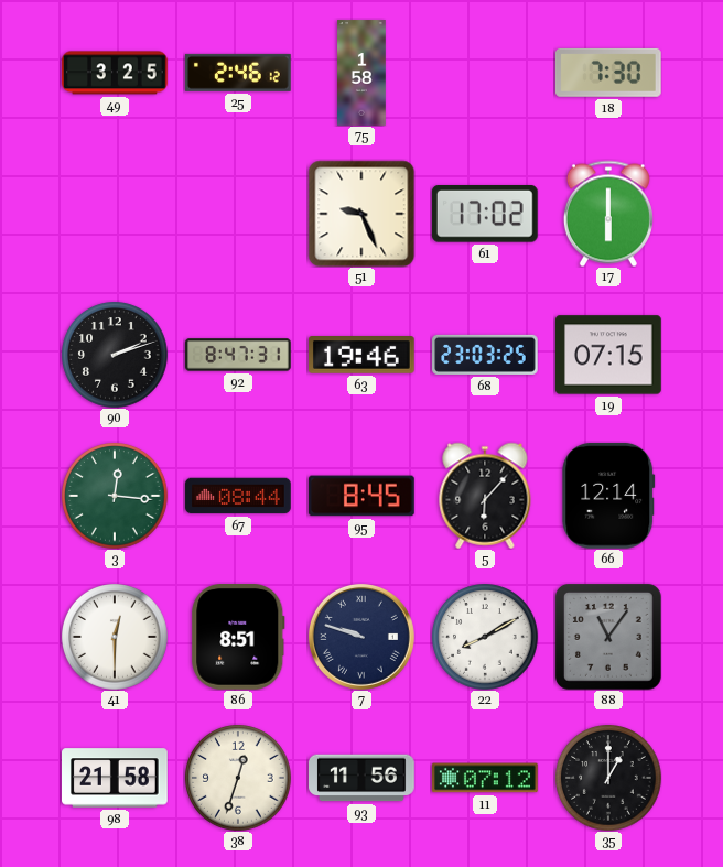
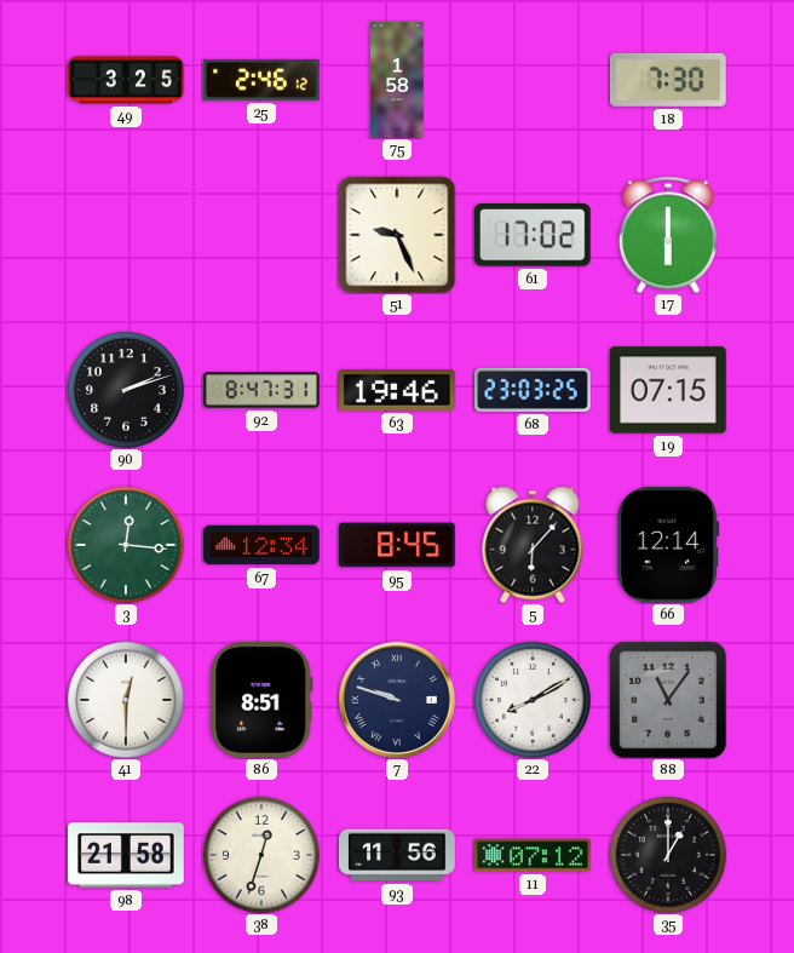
67: 08:44 -> 12:34 (261, 545)
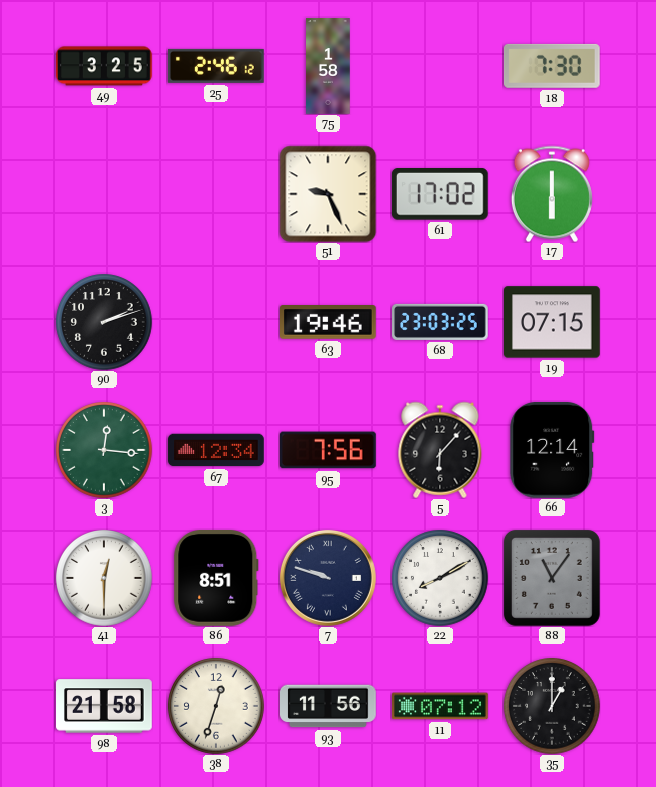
92: 8:47 -> none (261, 390)
95: 8:45 -> 7:56 (329, 450)
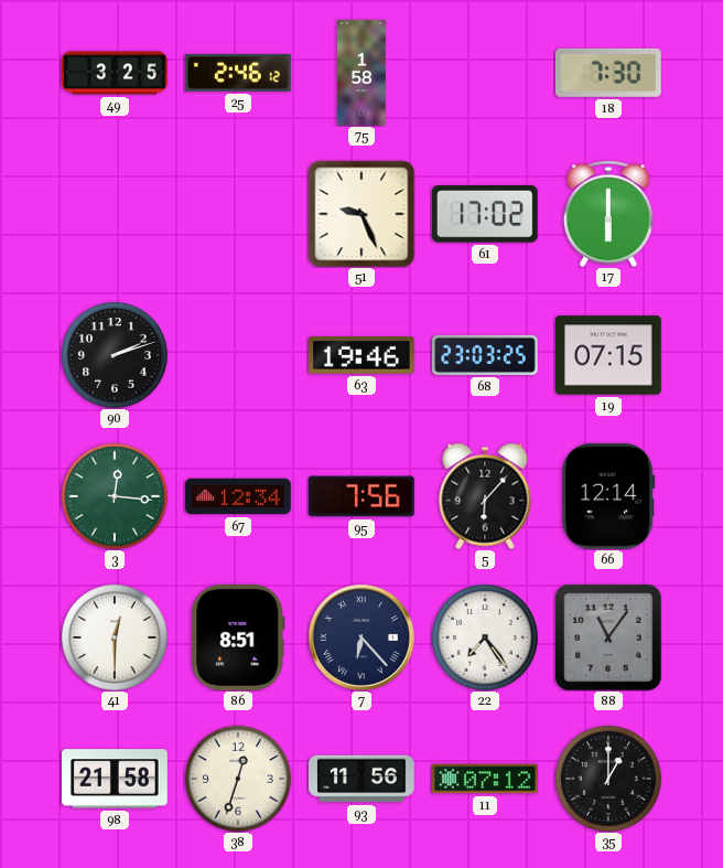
7: 9:48 -> 6:23 (361, 637)
22: 8:10 -> 7:24 (485, 637)
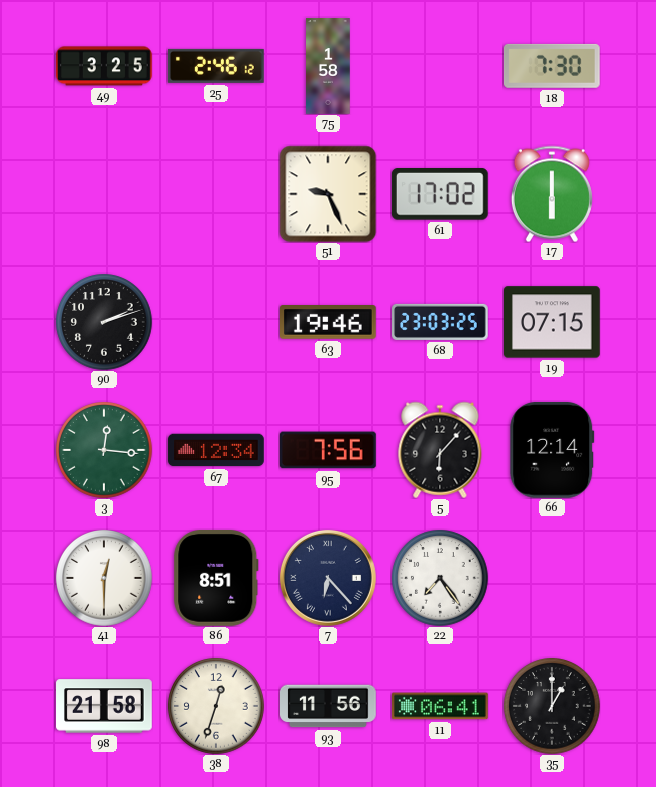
88: 11:06 -> none (608, 637)
11: 07:12 -> 06:41 (441, 706)
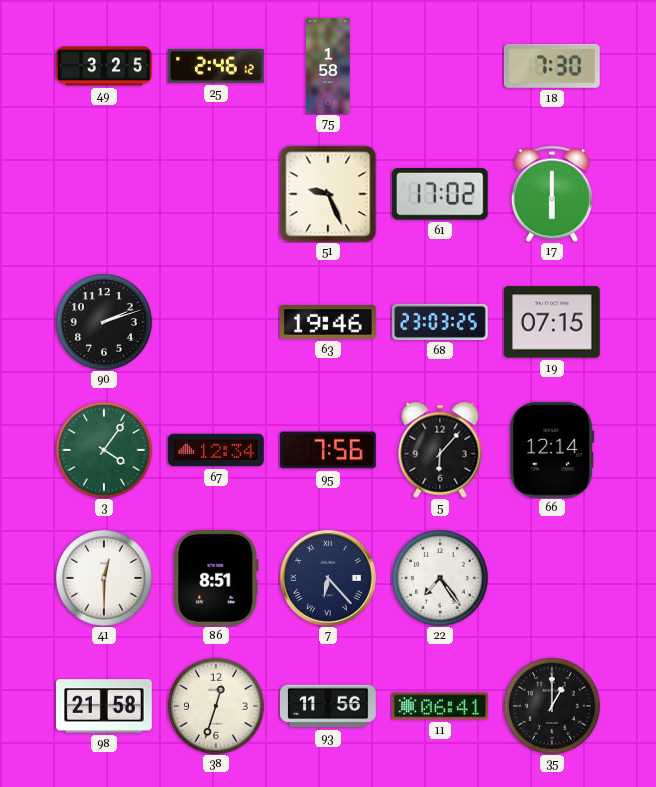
3: 12:16 -> 4:06 (104, 450)
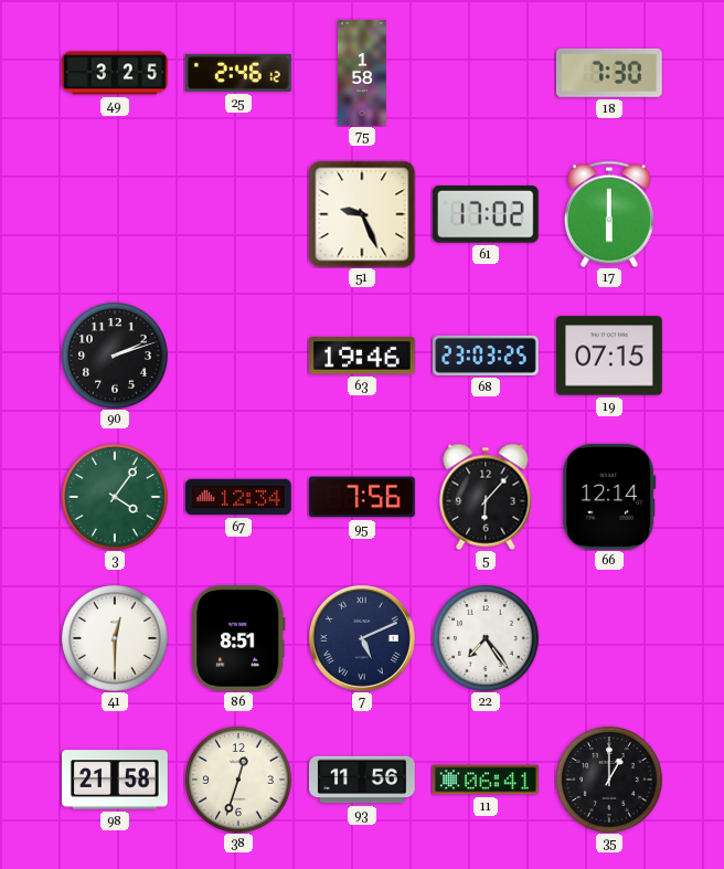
7: 6:23 -> 5:11 (362, 638)
